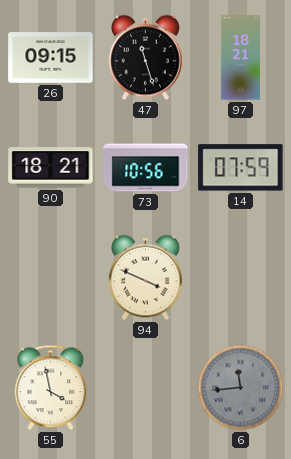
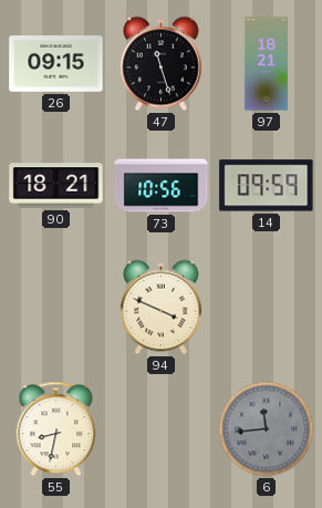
14: 07:59 -> 09:59 (267, 186)
55: 3:58 -> 8:32 (56, 429)
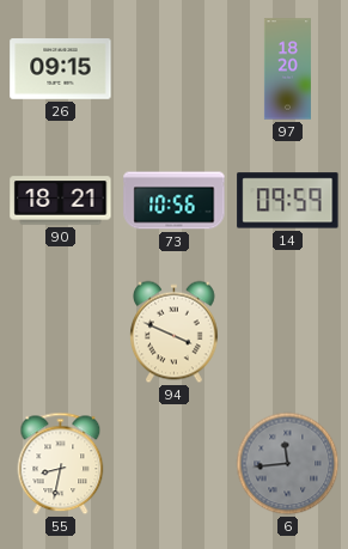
47: 11:27 -> none (162, 64)
97: 18:21 -> 18:20 (287, 69)
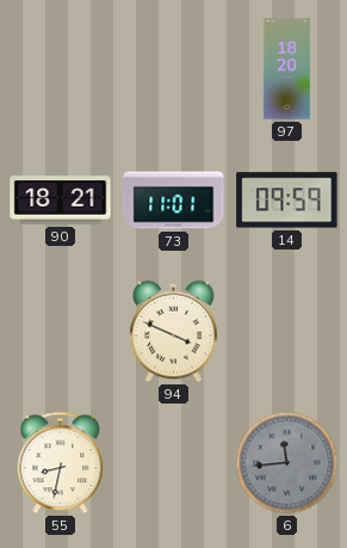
26: 09:15 -> none (61, 69)
73: 10:56 -> 11:01 (174, 201)
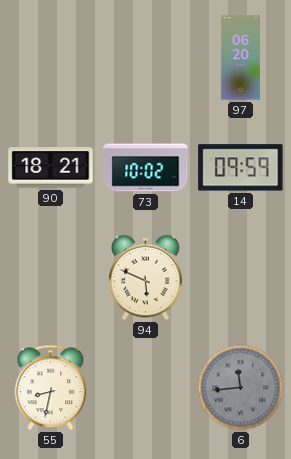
97: 18:20 -> 06:20 (240, 58)
73: 11:01 -> 10:02 (146, 168)
94: 3:49 -> 5:49 (146, 278)
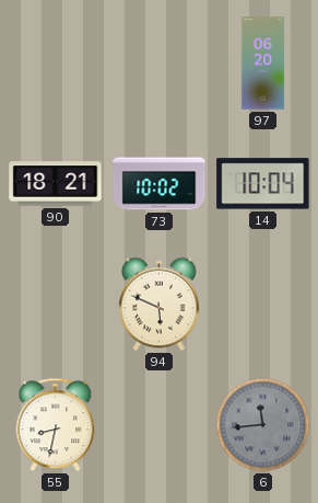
14: 09:59 -> 10:04 (263, 184)
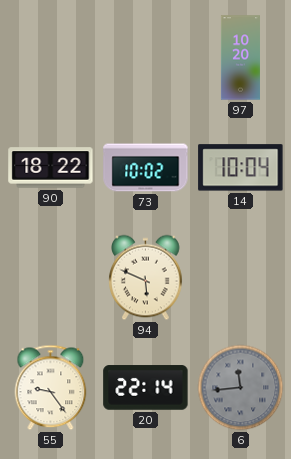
97: 06:20 -> 10:20 (240, 58)
90: 18:21 -> 18:22 (51, 168)
55: 8:32 -> 9:24 (51, 388)
20: none -> 22:14 (146, 388)
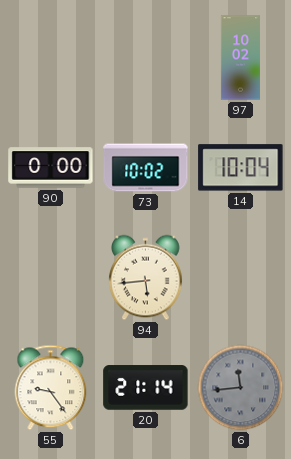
97: 10:20 -> 10:02 (240, 58)
90: 18:22 -> 0:00 (51, 168)
94: 5:49 -> 5:44 (146, 278)
20: 22:14 -> 21:14 (146, 388)
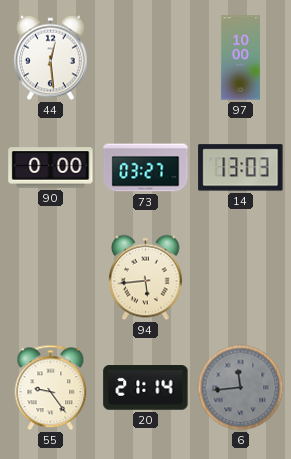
44: none -> 12:29 (51, 58)
97: 10:02 -> 10:00 (240, 58)
73: 10:02 -> 03:27 (146, 168)
14: 10:04 -> 13:03 (241, 168)
